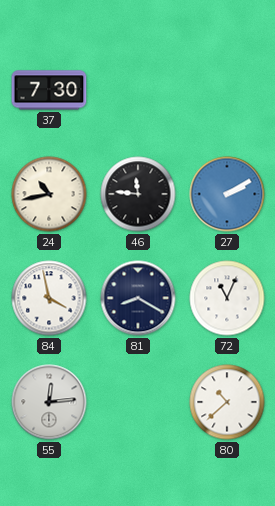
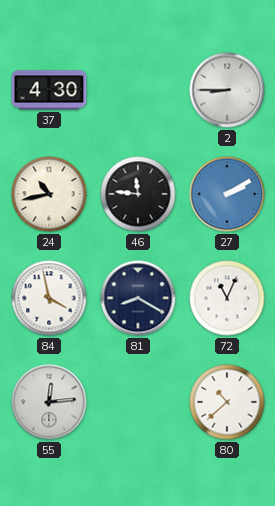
37: 7:30 -> 4:30 (49, 90)
2: none -> 8:45 (227, 90)
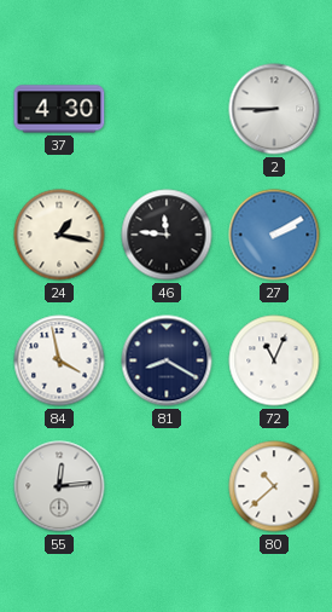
24: 10:43 -> 1:17 (59, 235)
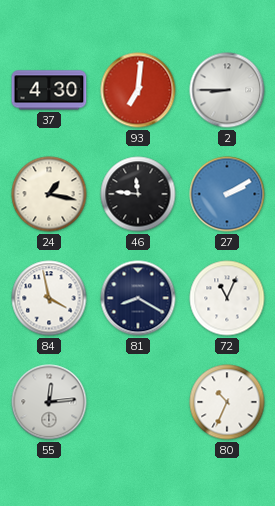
93: none -> 7:01 (138, 90)
80: 10:38 -> 10:34 (227, 402)
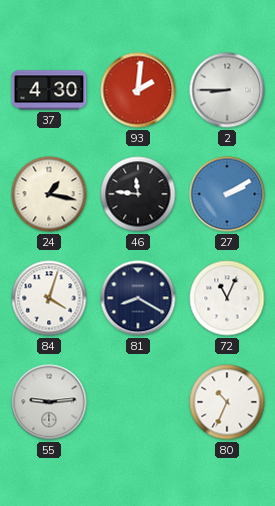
93: 7:01 -> 2:01 (138, 90)
84: 3:58 -> 4:03 (49, 298)
55: 12:14 -> 9:14 (49, 402)
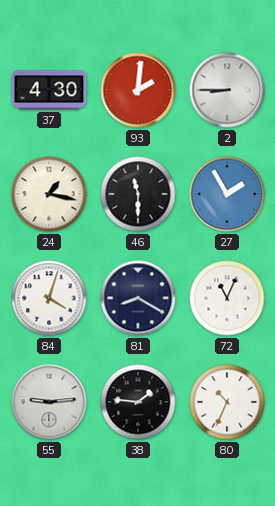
46: 11:46 -> 11:30 (138, 194)
27: 2:10 -> 1:55 (227, 194)
38: none -> 1:46 (138, 402)
